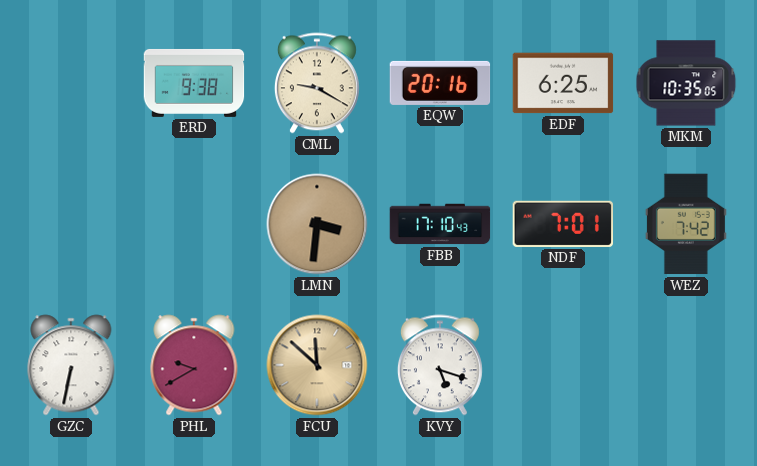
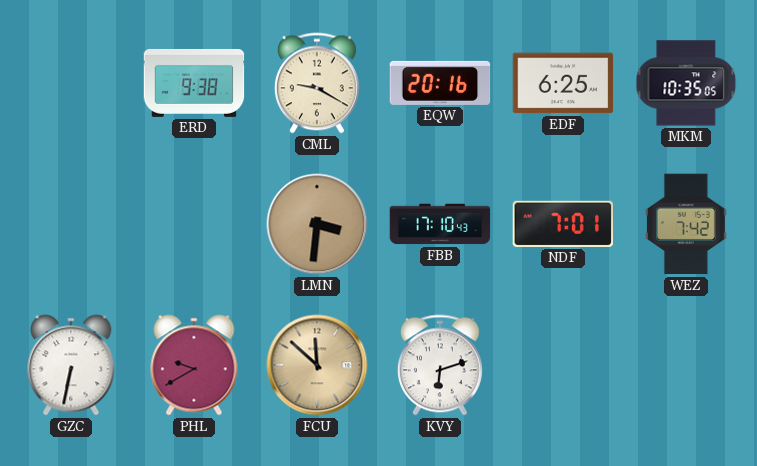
KVY: 5:18 -> 6:12 (440, 365)
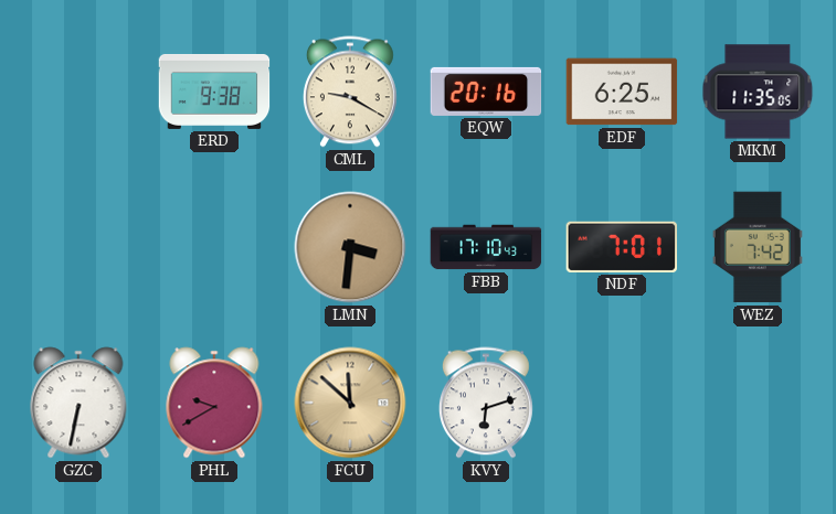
MKM: 10:35 -> 11:35 (758, 92)
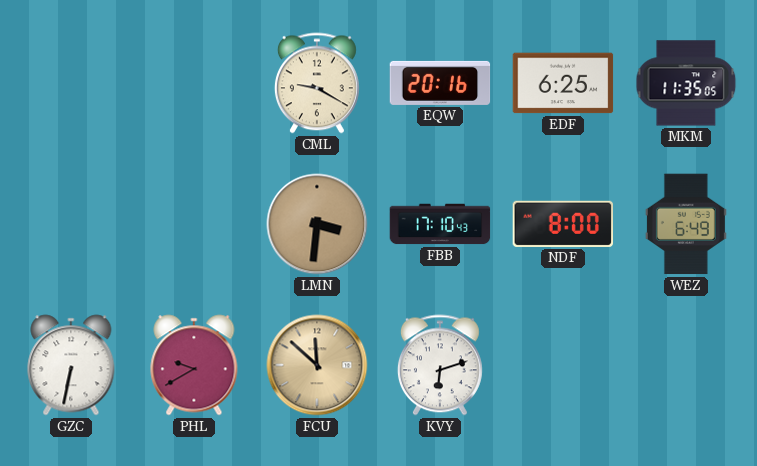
ERD: 9:38 -> none (214, 92)
NDF: 7:01 -> 8:00 (562, 224)
WEZ: 7:42 -> 6:49 (686, 224)
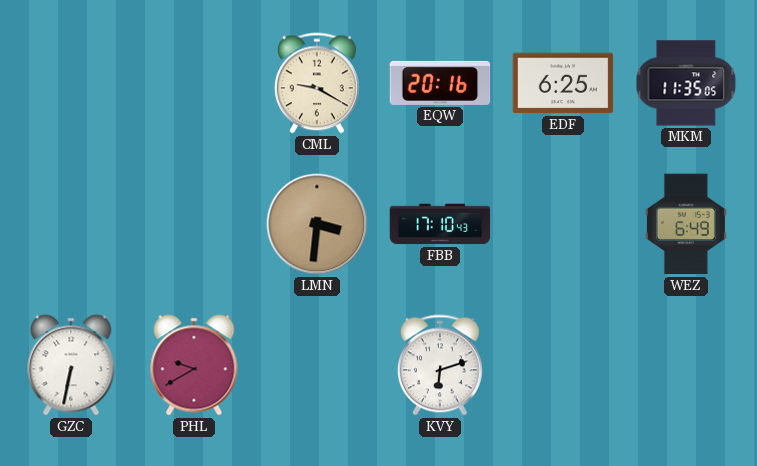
NDF: 8:00 -> none (562, 224)
FCU: 11:52 -> none (317, 365)
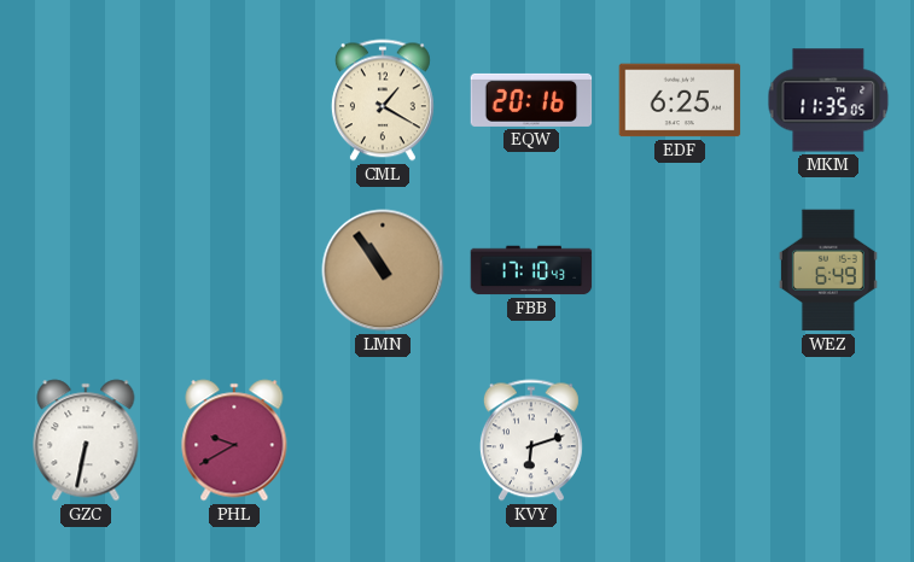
CML: 9:20 -> 1:20 (383, 100)
LMN: 3:31 -> 10:54 (383, 270)
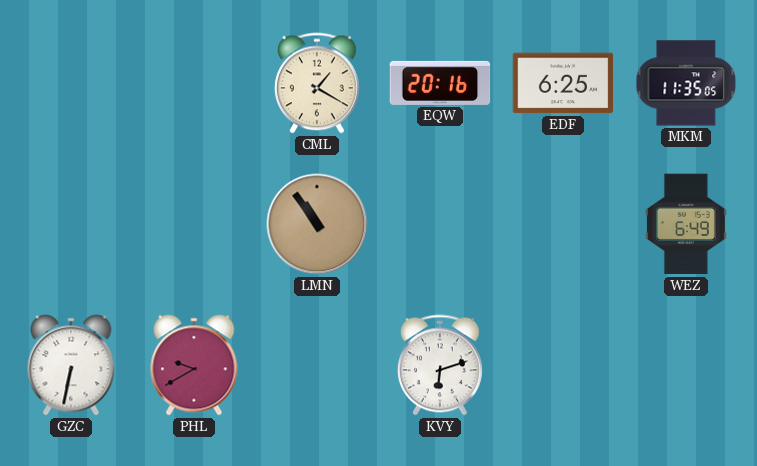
FBB: 17:10 -> none (531, 270)
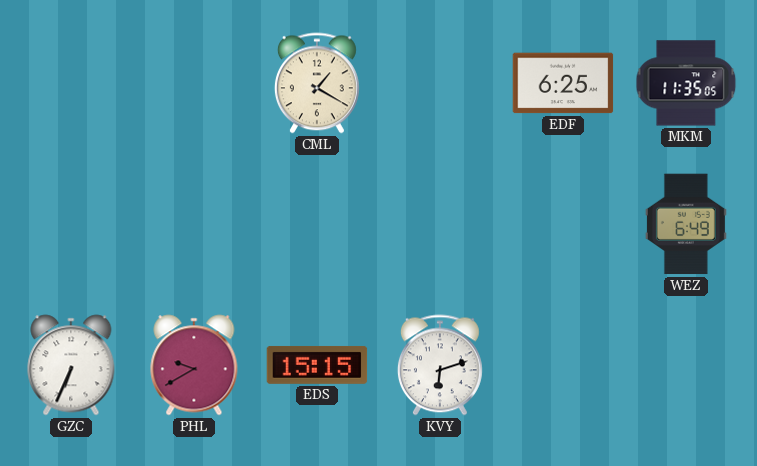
EQW: 20:16 -> none (440, 83)
LMN: 10:54 -> none (317, 224)
GZC: 6:32 -> 6:34 (71, 365)
EDS: none -> 15:15 (317, 365)
